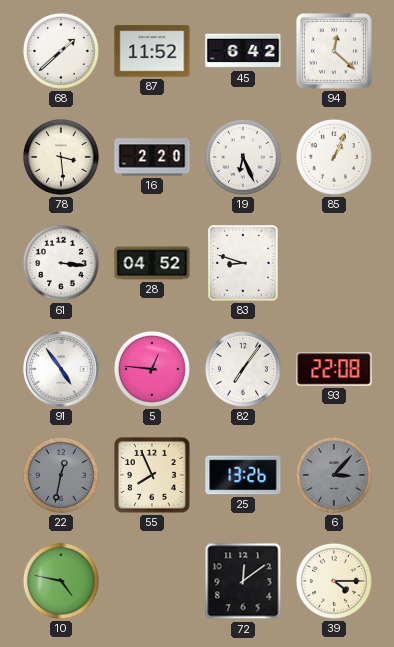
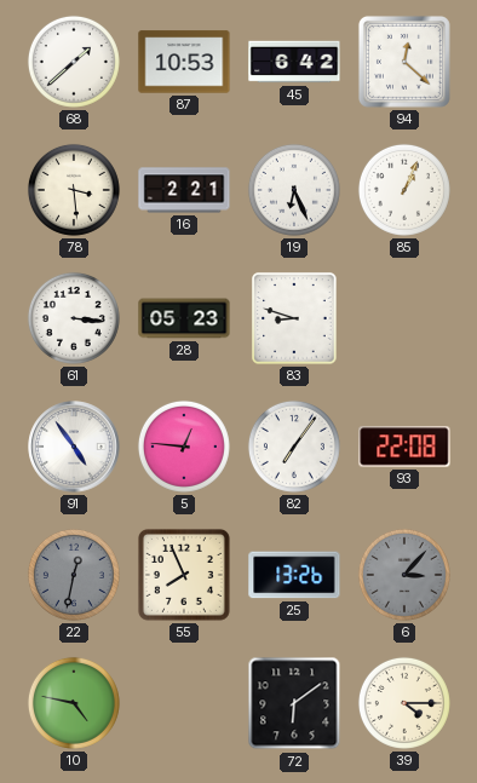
87: 11:52 -> 10:53 (184, 62)
16: 2:20 -> 2:21 (184, 190)
28: 04:52 -> 05:23 (184, 318)
72: 12:09 -> 6:09 (294, 703)
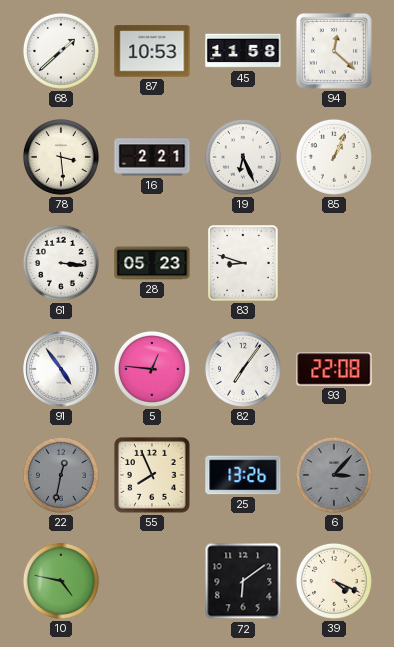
45: 6:42 -> 11:58 (243, 51)
39: 4:15 -> 4:19 (334, 581)
